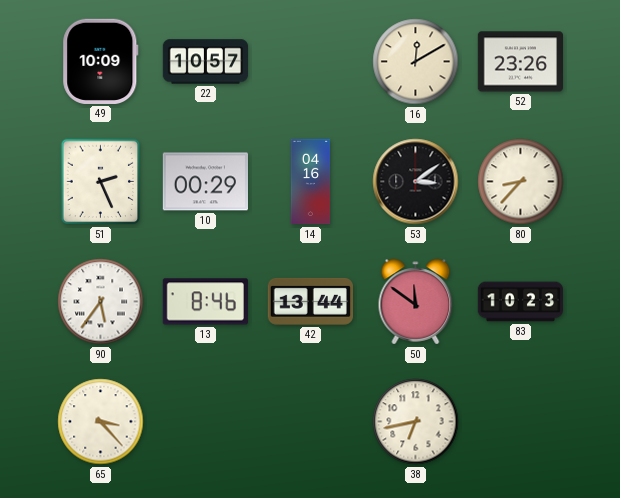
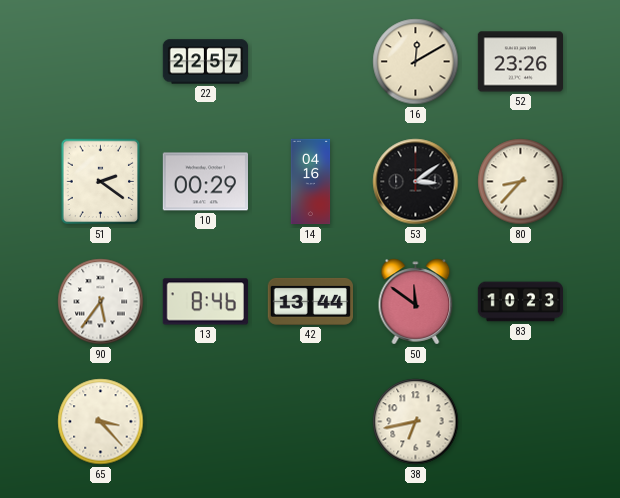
49: 10:09 -> none (101, 61)
22: 10:57 -> 22:57 (206, 62)
51: 2:26 -> 2:21 (101, 182)
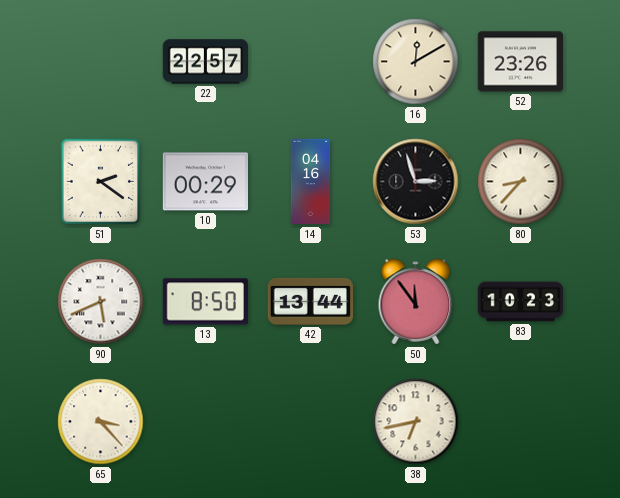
53: 3:09 -> 2:57 (416, 182)
90: 5:36 -> 5:41 (101, 302)
13: 8:46 -> 8:50 (205, 302)
50: 11:51 -> 11:54 (416, 302)
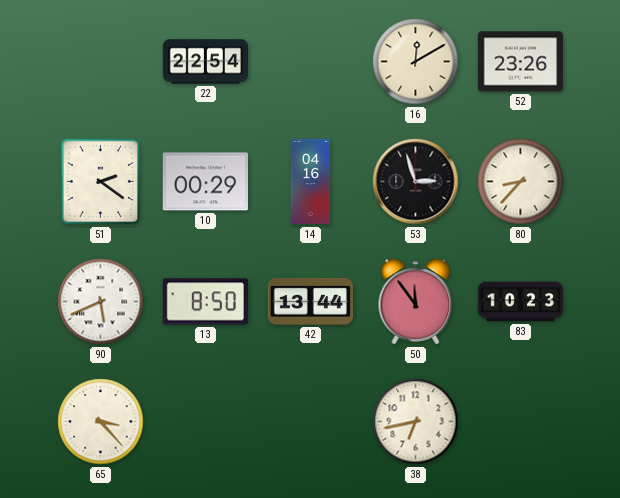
22: 22:57 -> 22:54 (206, 62)
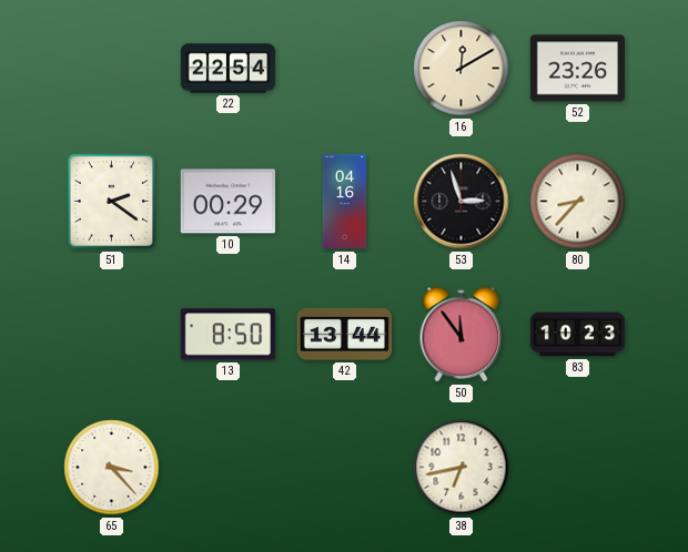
90: 5:41 -> none (101, 302)
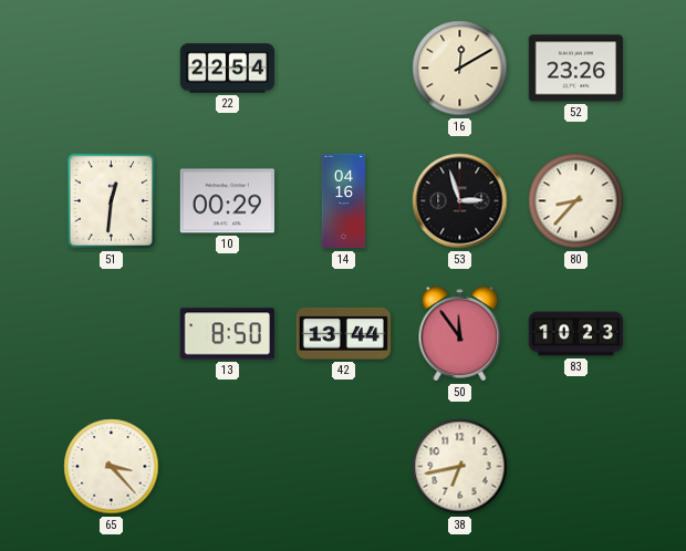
51: 2:21 -> 12:31 (112, 201)
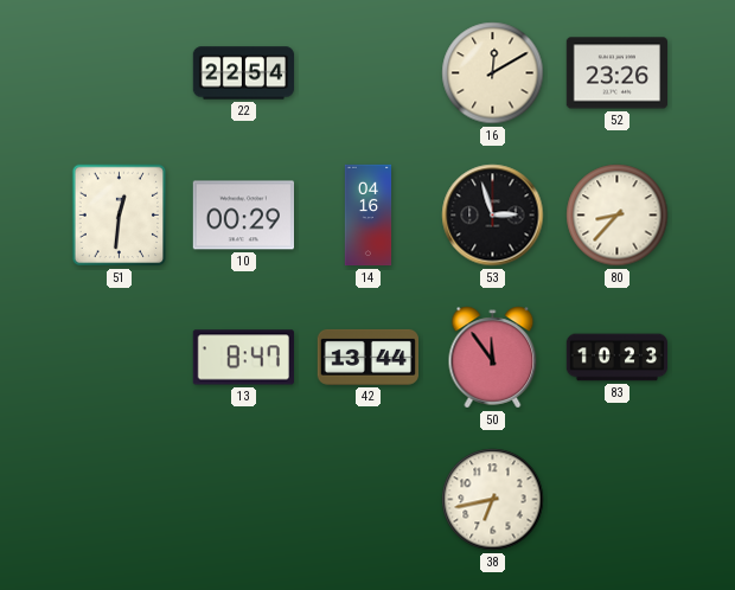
13: 8:50 -> 8:47 (243, 358)
65: 3:23 -> none (112, 467)
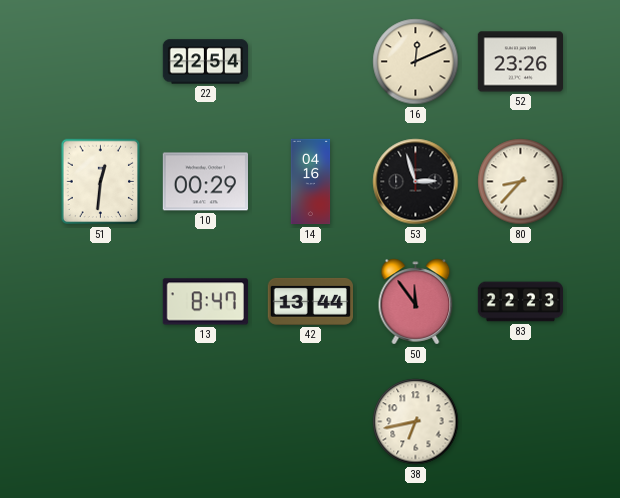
16: 12:10 -> 12:11 (416, 62)
83: 10:23 -> 22:23 (520, 302)
